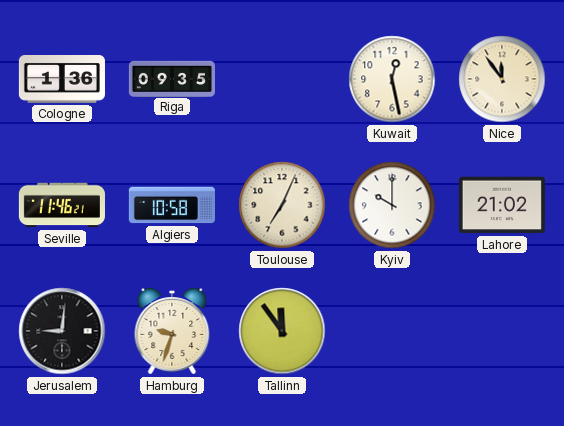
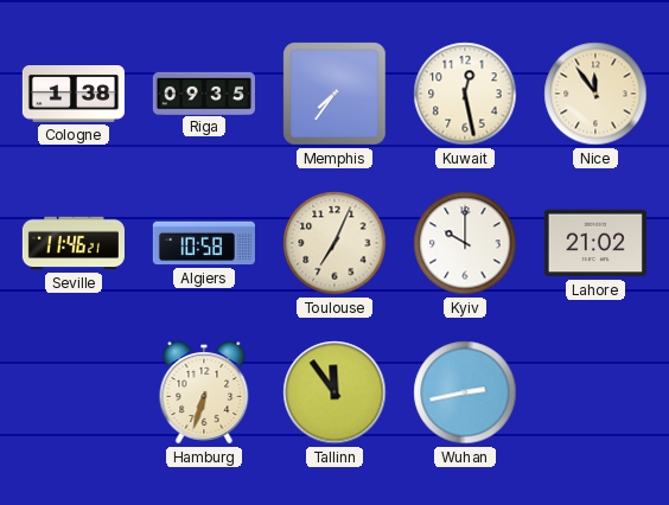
Cologne: 1:36 -> 1:38 (74, 95)
Memphis: none -> 7:36 (334, 94)
Jerusalem: 9:01 -> none (62, 331)
Hamburg: 9:33 -> 6:33 (204, 392)
Wuhan: none -> 2:43 (465, 392)
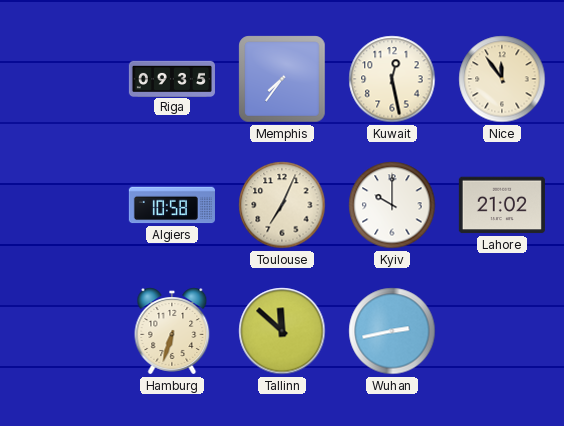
Cologne: 1:38 -> none (74, 95)
Seville: 11:46 -> none (74, 243)
Tallinn: 11:54 -> 11:52 (282, 331)
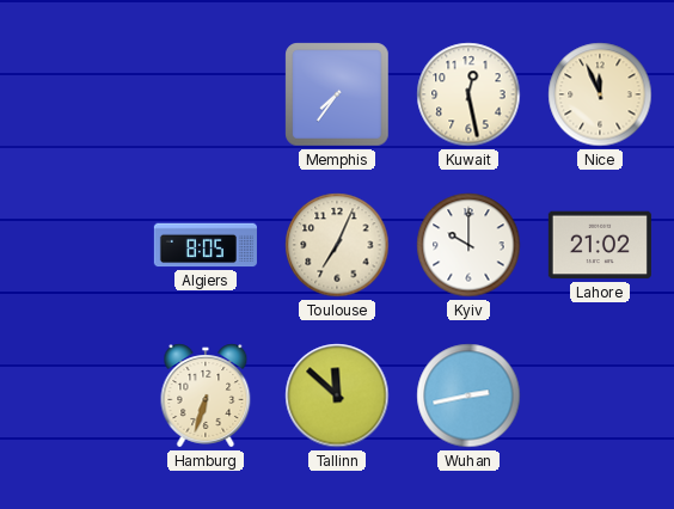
Riga: 09:35 -> none (172, 78)
Nice: 11:54 -> 11:56 (600, 94)
Algiers: 10:58 -> 8:05 (206, 245)
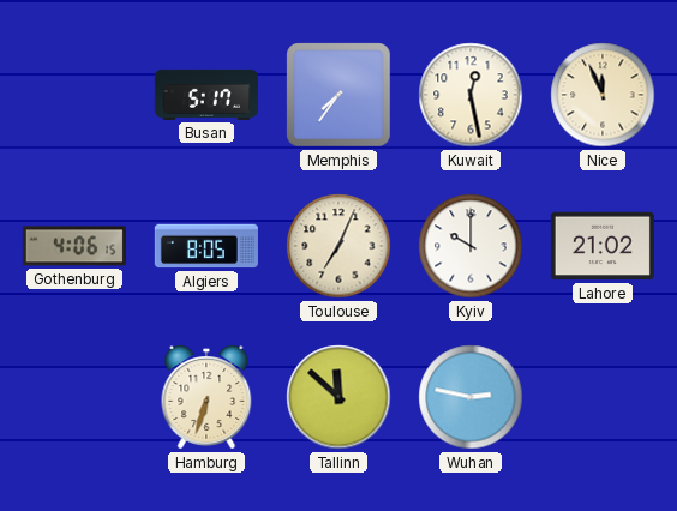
Busan: none -> 5:17 (206, 95)
Gothenburg: none -> 4:06 (74, 246)
Wuhan: 2:43 -> 2:47 (471, 397)
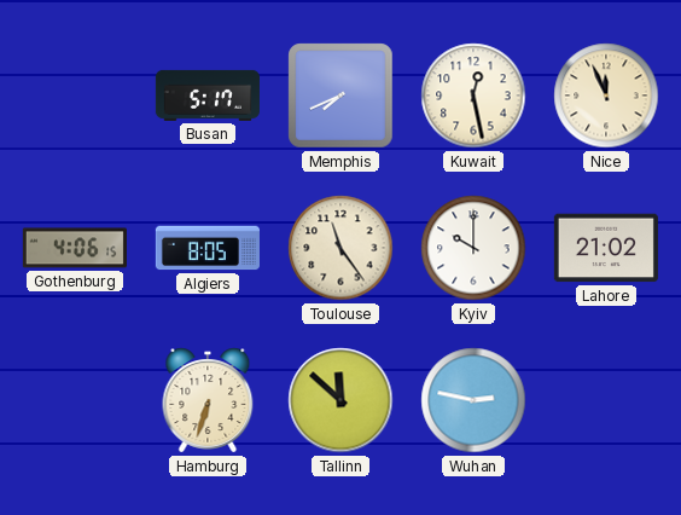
Memphis: 7:36 -> 7:41 (340, 96)
Toulouse: 7:04 -> 11:24 (340, 248)
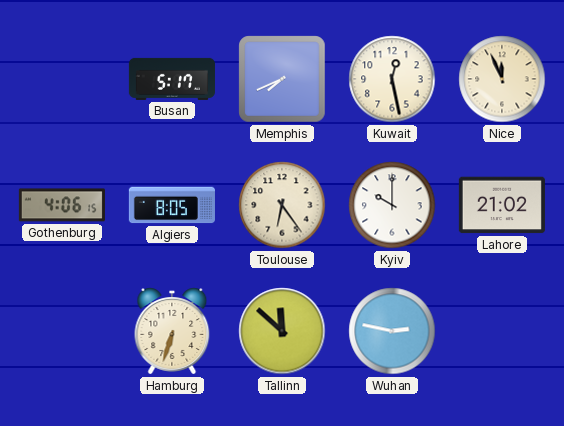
Toulouse: 11:24 -> 6:24 (282, 205)
